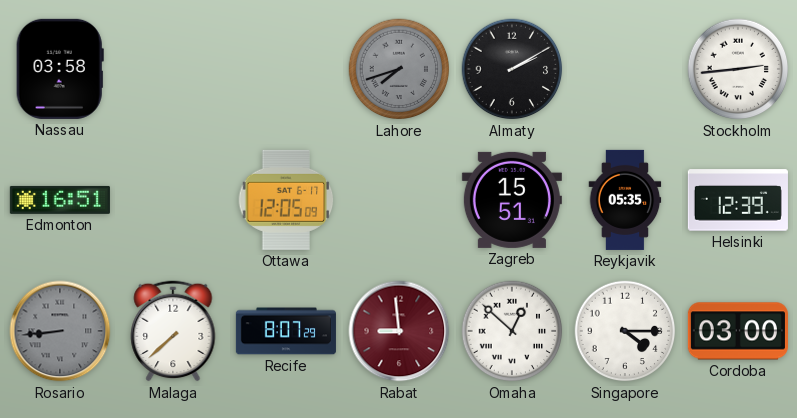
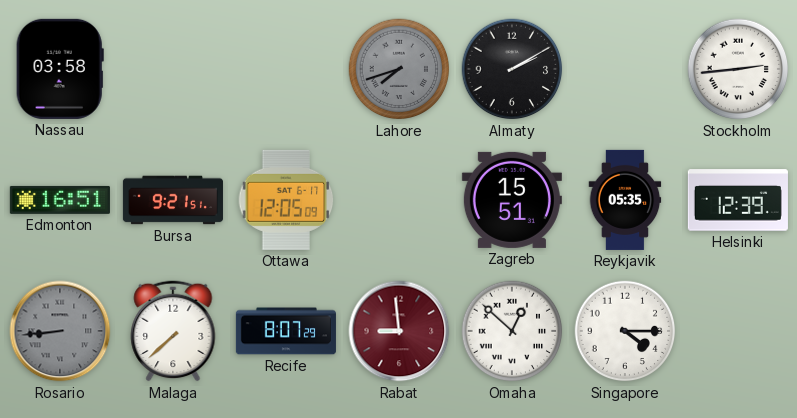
Bursa: none -> 9:21 (173, 200)
Cordoba: 03:00 -> none (738, 331)
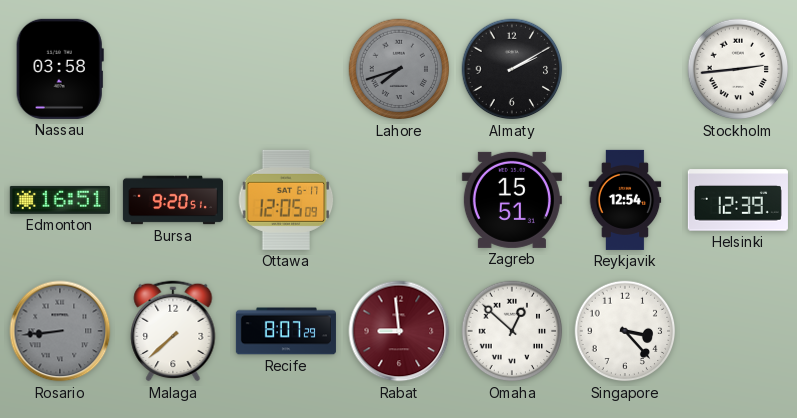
Bursa: 9:21 -> 9:20 (173, 200)
Reykjavik: 05:35 -> 12:54 (625, 200)
Singapore: 4:15 -> 3:23 (625, 331)
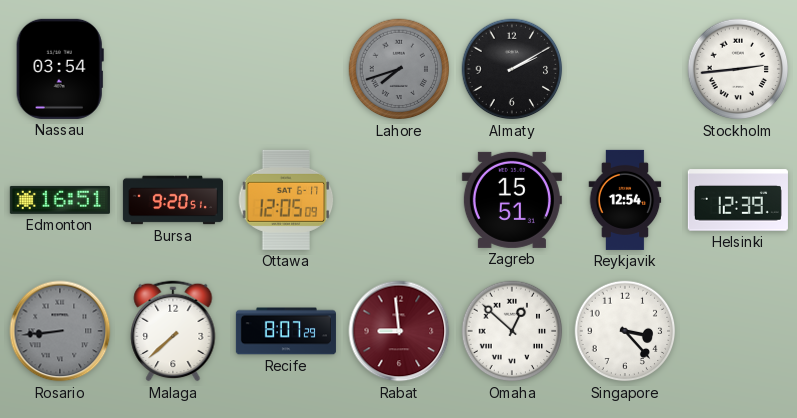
Nassau: 03:58 -> 03:54 (60, 69)
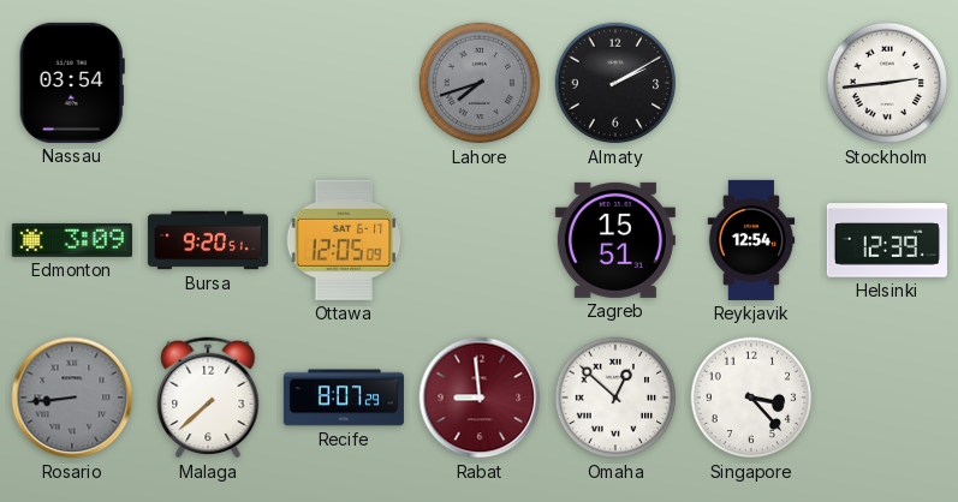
Edmonton: 16:51 -> 3:09 (72, 240)
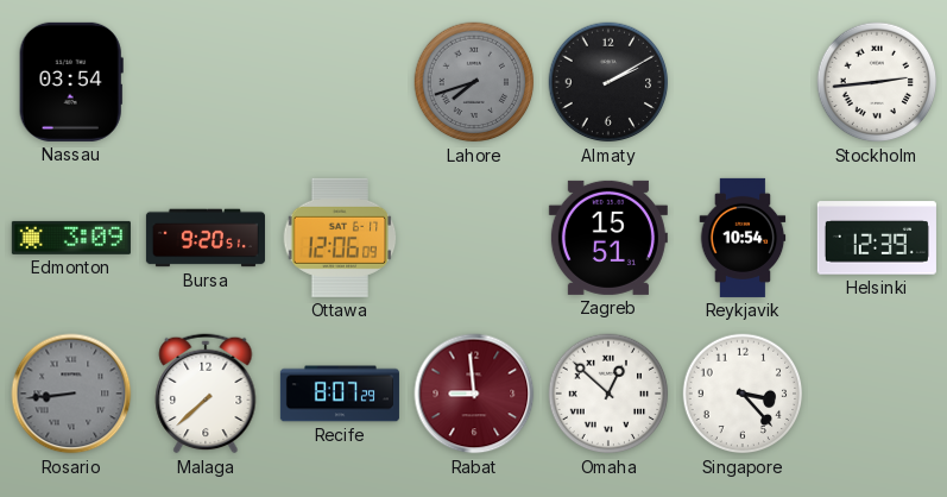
Ottawa: 12:05 -> 12:06 (340, 238)
Reykjavik: 12:54 -> 10:54 (743, 238)
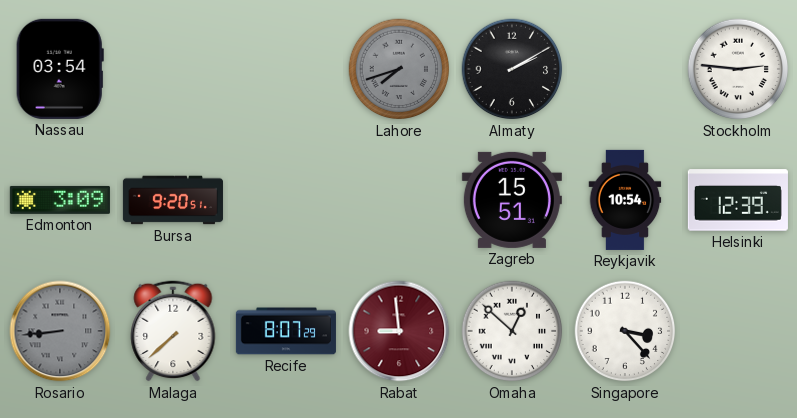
Stockholm: 2:44 -> 2:46 (738, 69)
Ottawa: 12:06 -> none (340, 238)
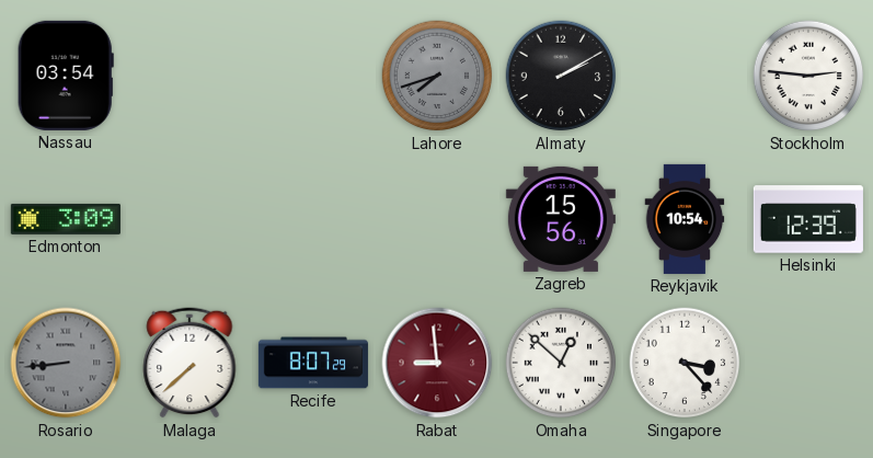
Bursa: 9:20 -> none (173, 200)
Zagreb: 15:51 -> 15:56 (561, 219)
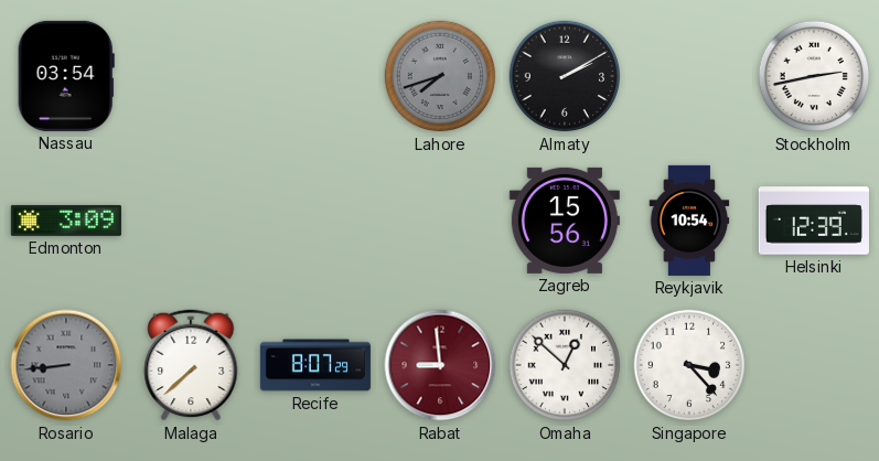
Stockholm: 2:46 -> 2:43 (814, 76)
